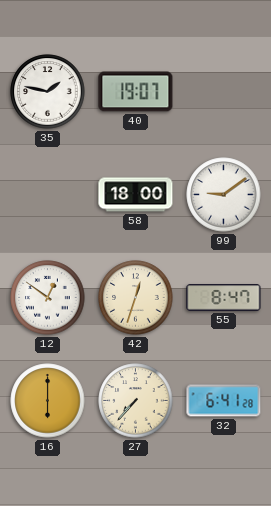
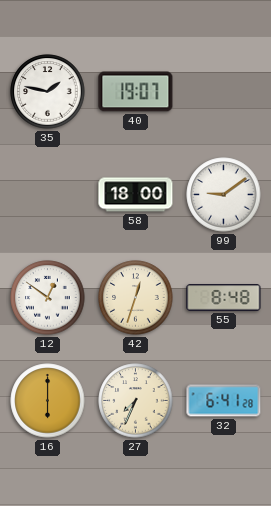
55: 8:47 -> 8:48 (224, 298)
27: 7:37 -> 7:34 (136, 401)
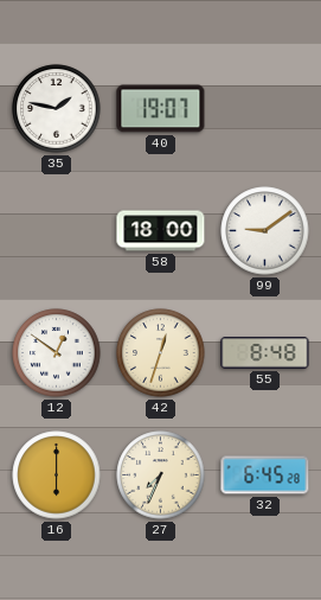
32: 6:41 -> 6:45 (265, 475)
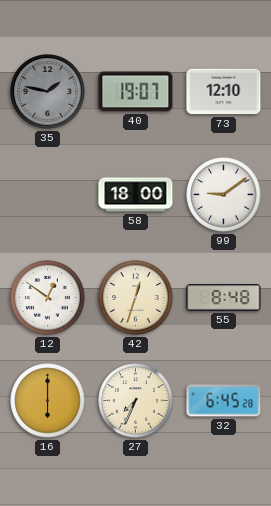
35 dial: white -> grey (48, 92)
73: none -> 12:10 (224, 92)
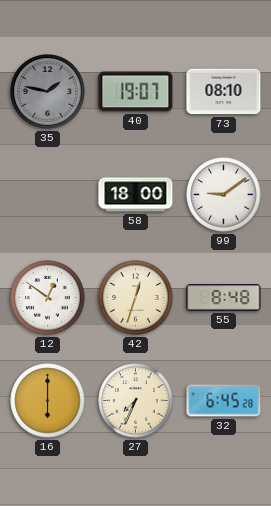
73: 12:10 -> 08:10 (224, 92)
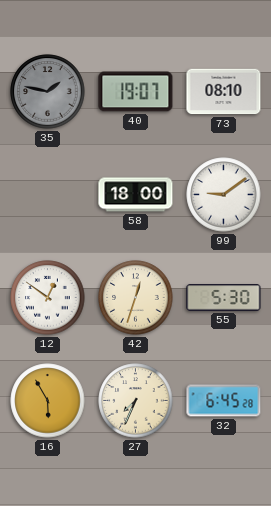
55: 8:48 -> 5:30 (224, 298)
16: 6:00 -> 5:55 (48, 401)
